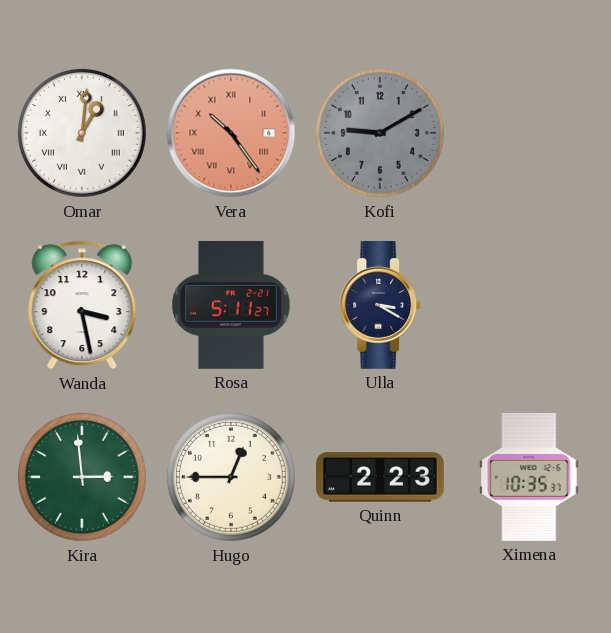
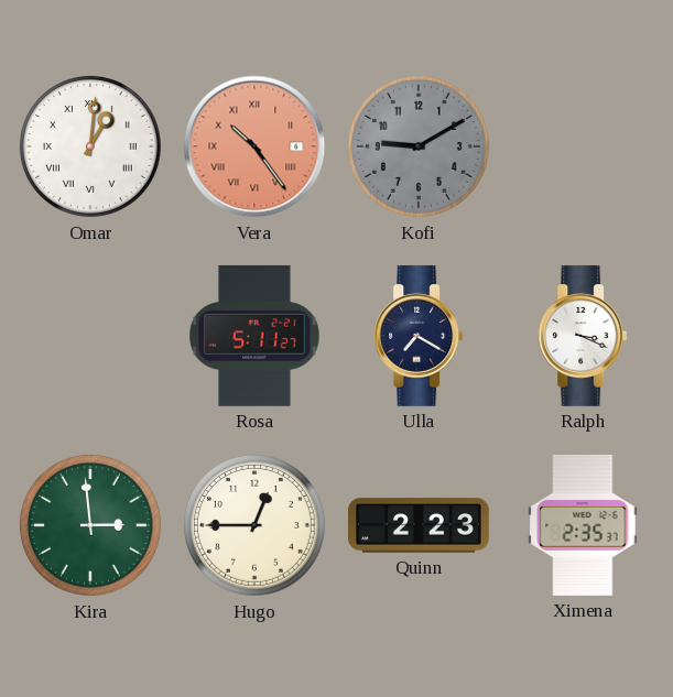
Wanda: 3:28 -> none (82, 305)
Ulla: 3:20 -> 7:20 (419, 336)
Ralph: none -> 3:19 (583, 336)
Ximena: 10:35 -> 2:35 (583, 525)
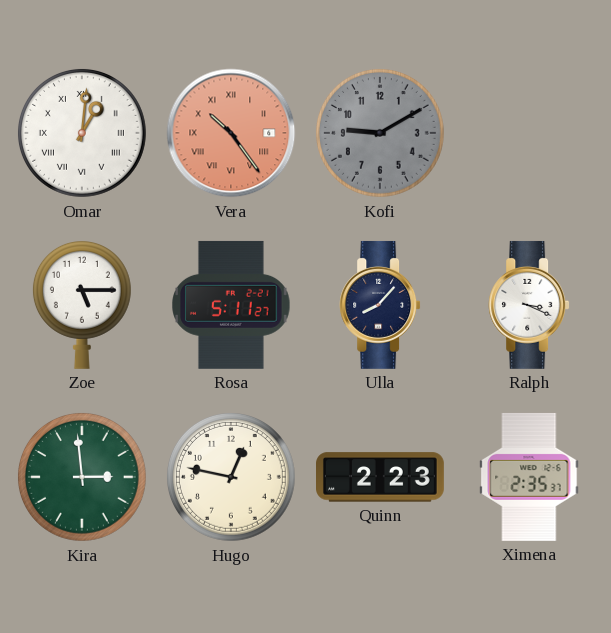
Zoe: none -> 5:15 (82, 305)
Ulla: 7:20 -> 8:07 (380, 305)
Hugo: 12:45 -> 12:47 (231, 477)
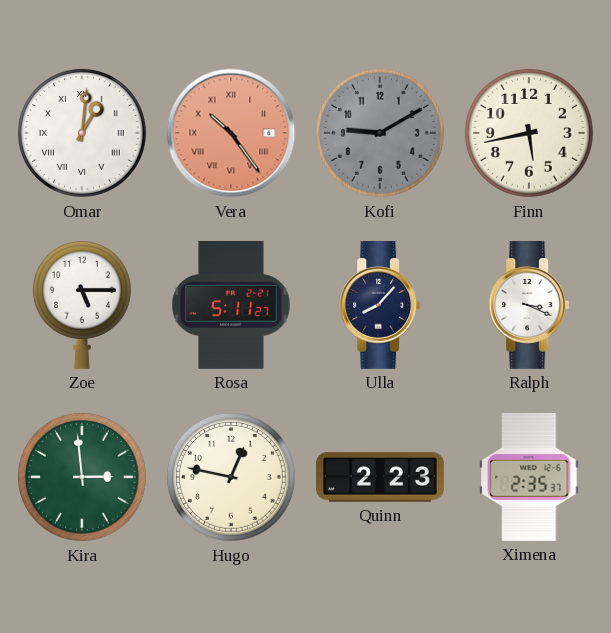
Finn: none -> 5:43 (529, 133)
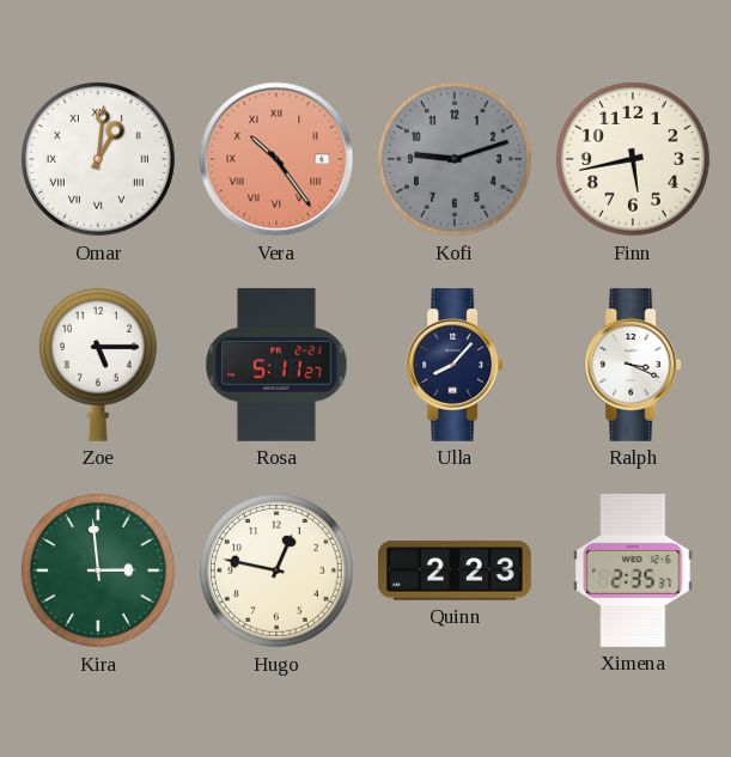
Kofi: 9:10 -> 9:12 (455, 159)
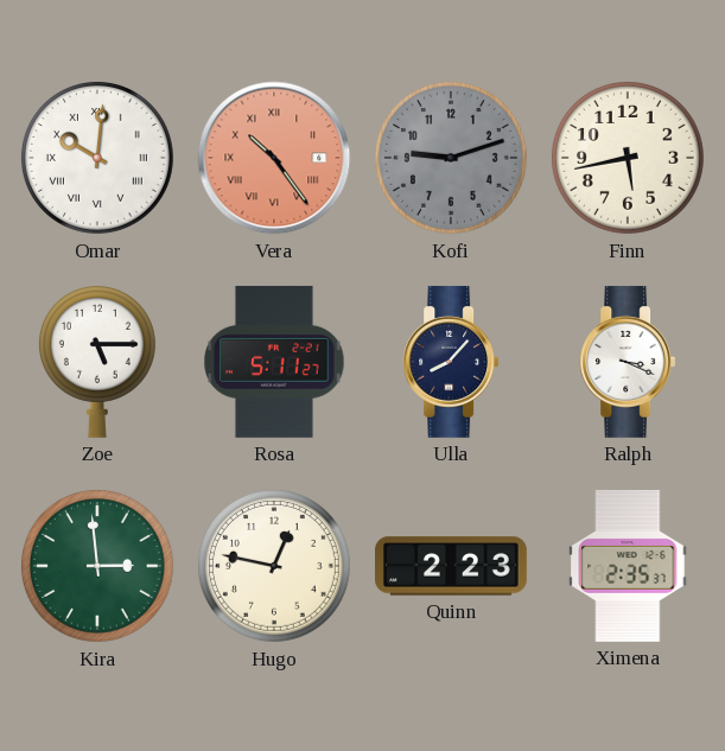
Omar: 1:01 -> 10:01 (97, 158)
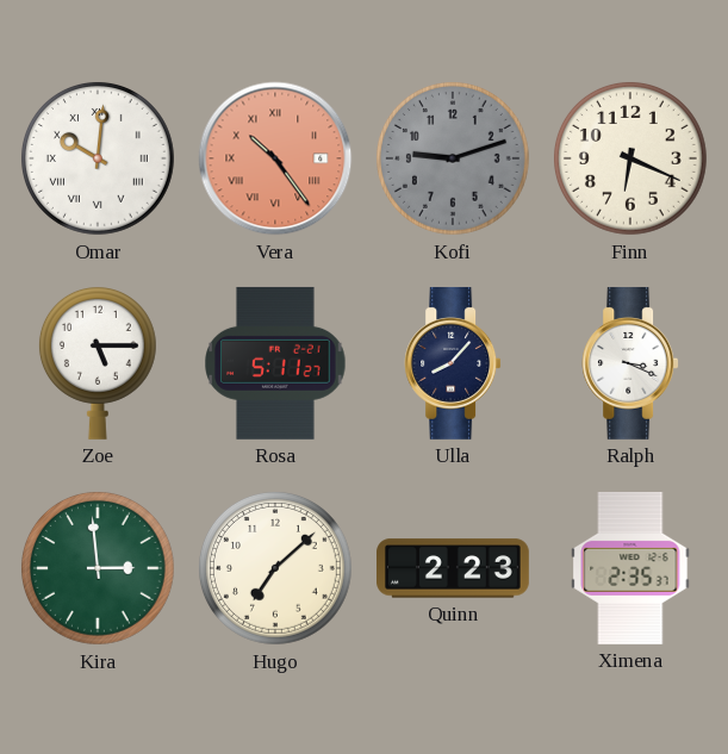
Finn: 5:43 -> 6:19 (630, 158)
Hugo: 12:47 -> 7:08 (275, 568)
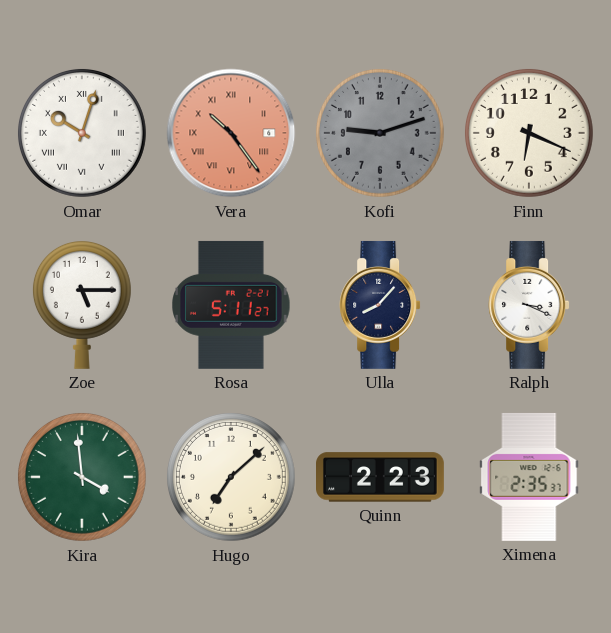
Omar: 10:01 -> 10:03 (82, 133)
Kira: 2:59 -> 3:59 (82, 477)
